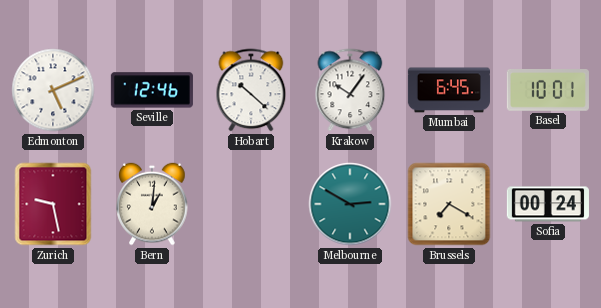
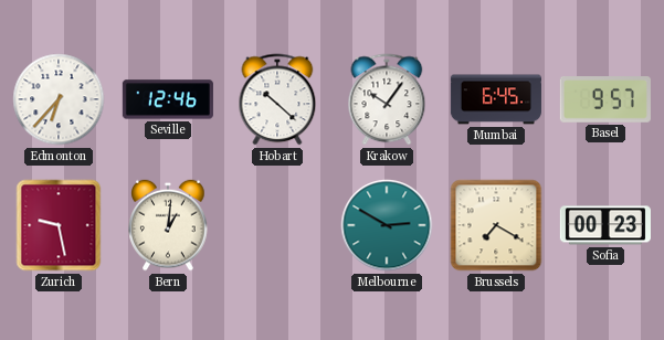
Edmonton: 5:11 -> 6:37 (59, 99)
Basel: 10:01 -> 9:57 (605, 100)
Sofia: 00:24 -> 00:23 (605, 225)
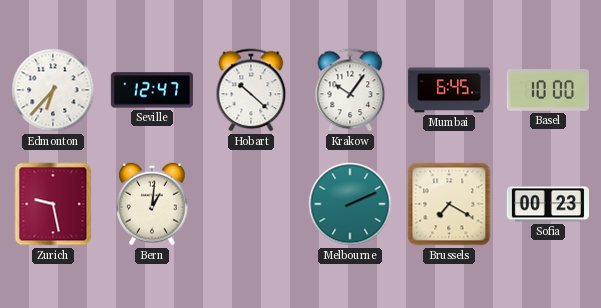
Seville: 12:46 -> 12:47 (152, 90)
Basel: 9:57 -> 10:00 (548, 91)
Melbourne: 2:50 -> 2:11 (350, 204)
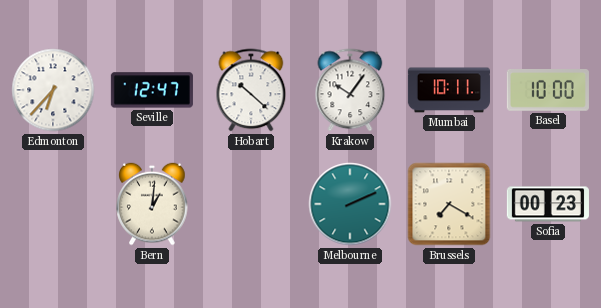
Mumbai: 6:45 -> 10:11 (449, 90)
Zurich: 9:28 -> none (53, 204)
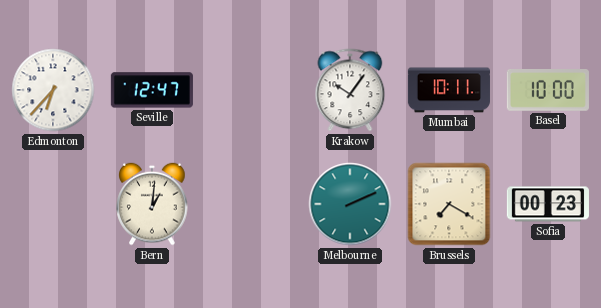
Hobart: 10:22 -> none (251, 90)
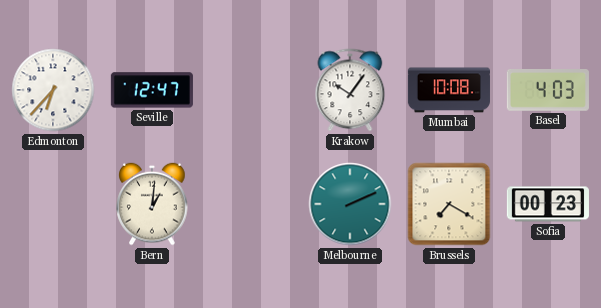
Mumbai: 10:11 -> 10:08 (449, 90)
Basel: 10:00 -> 4:03 (548, 91)
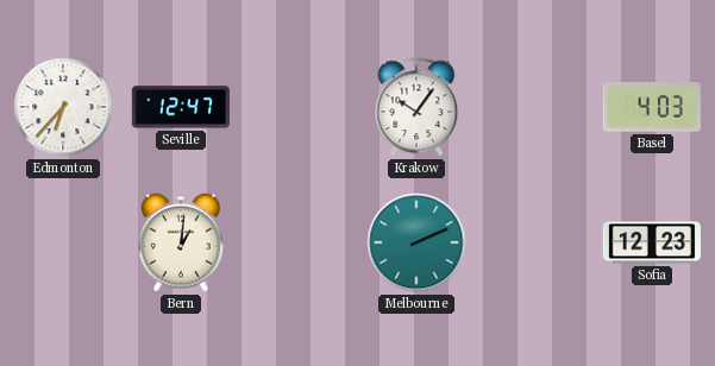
Mumbai: 10:08 -> none (449, 90)
Brussels: 7:20 -> none (449, 204)
Sofia: 00:23 -> 12:23 (652, 242)
